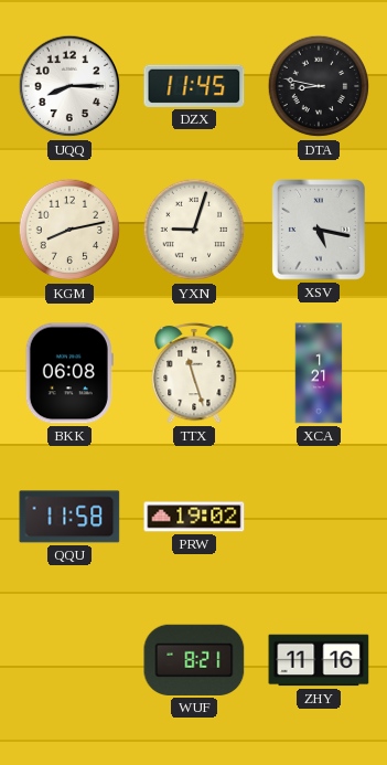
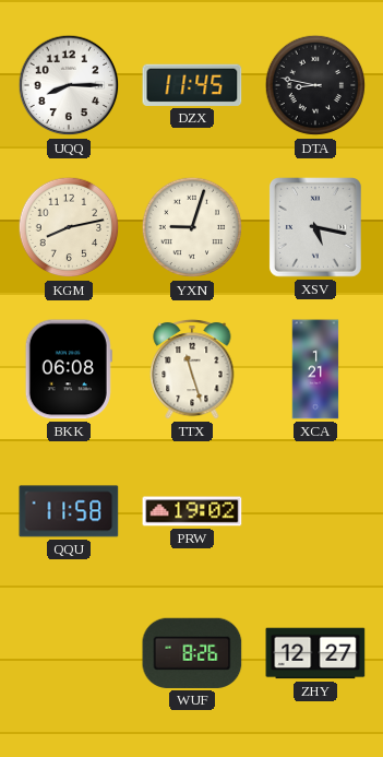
WUF: 8:21 -> 8:26 (192, 653)
ZHY: 11:16 -> 12:27 (315, 653)
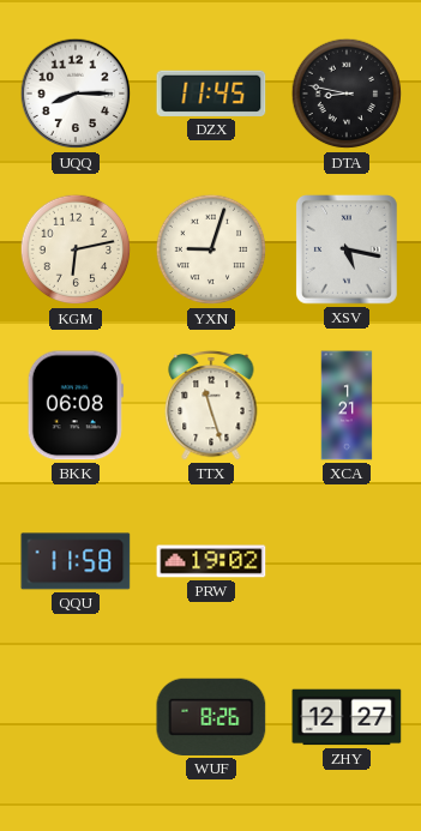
KGM: 8:13 -> 6:13 (76, 249)
